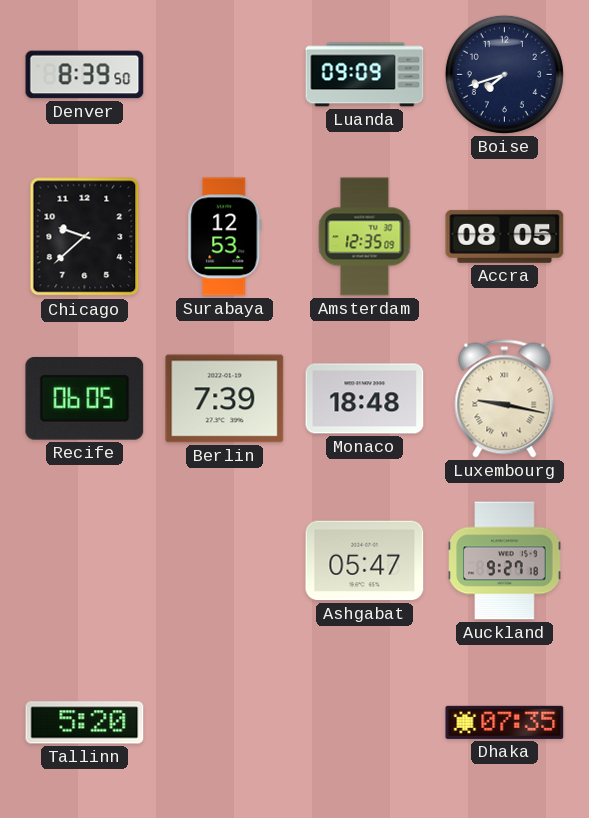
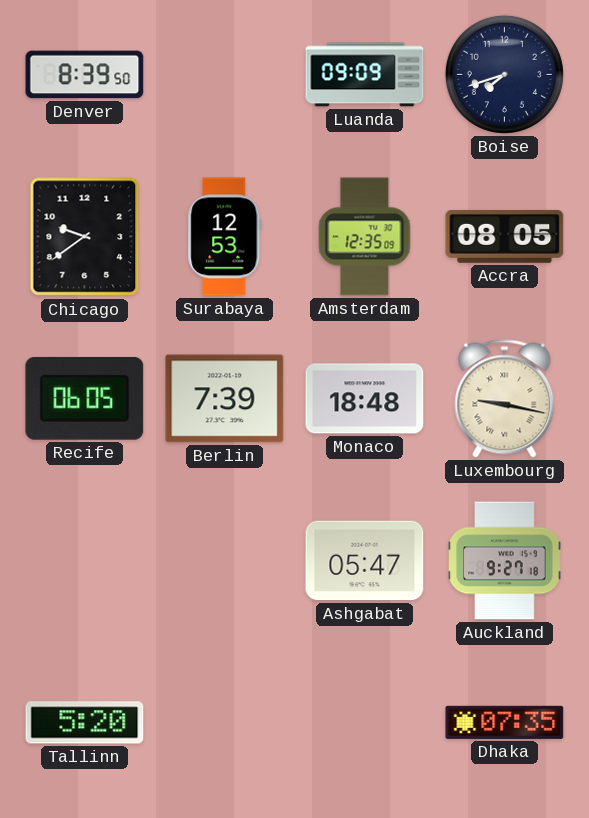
Chicago: 9:38 -> 9:39 (85, 237)
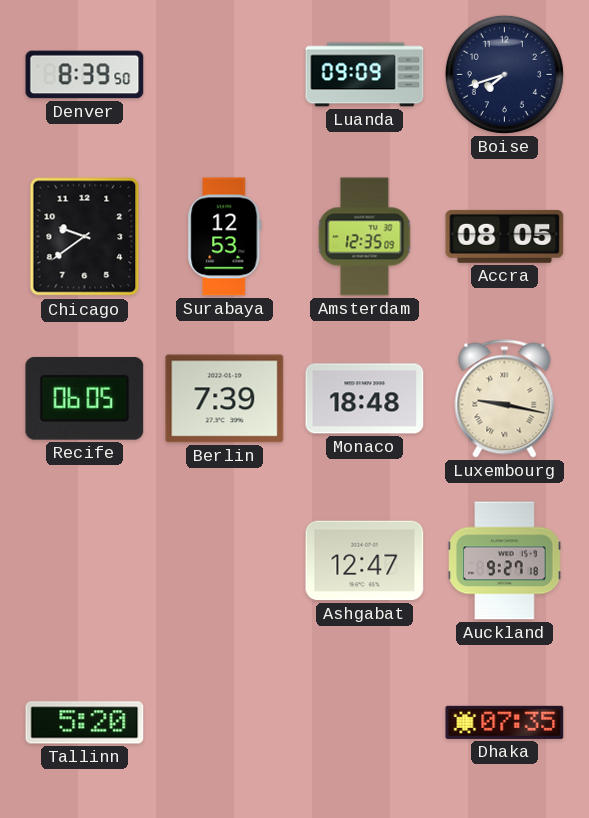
Ashgabat: 05:47 -> 12:47 (365, 561)
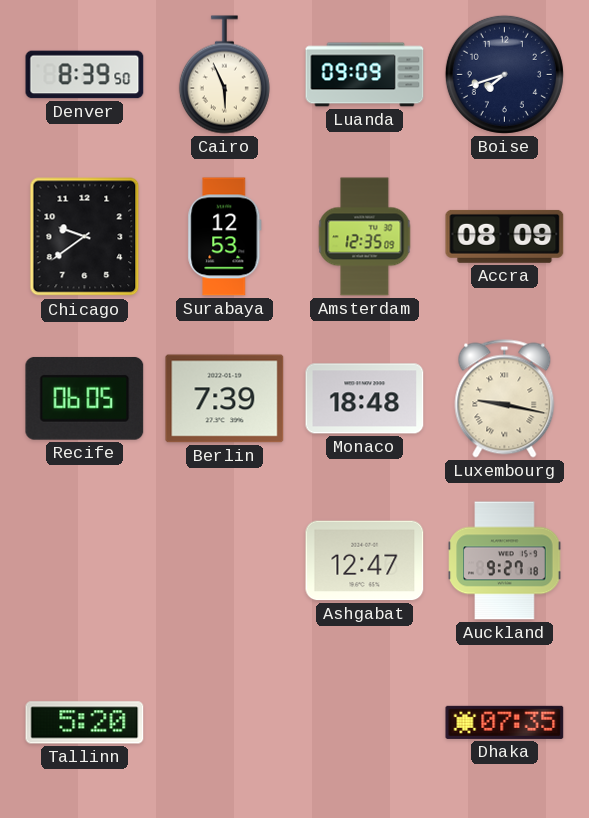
Cairo: none -> 5:56 (224, 75)
Accra: 08:05 -> 08:09 (505, 236)
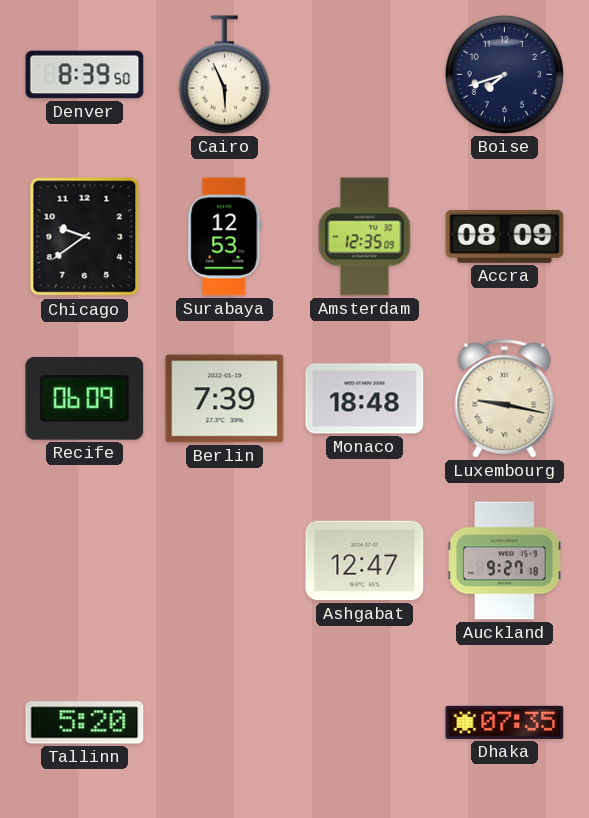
Luanda: 09:09 -> none (365, 75)
Recife: 06:05 -> 06:09 (85, 398)
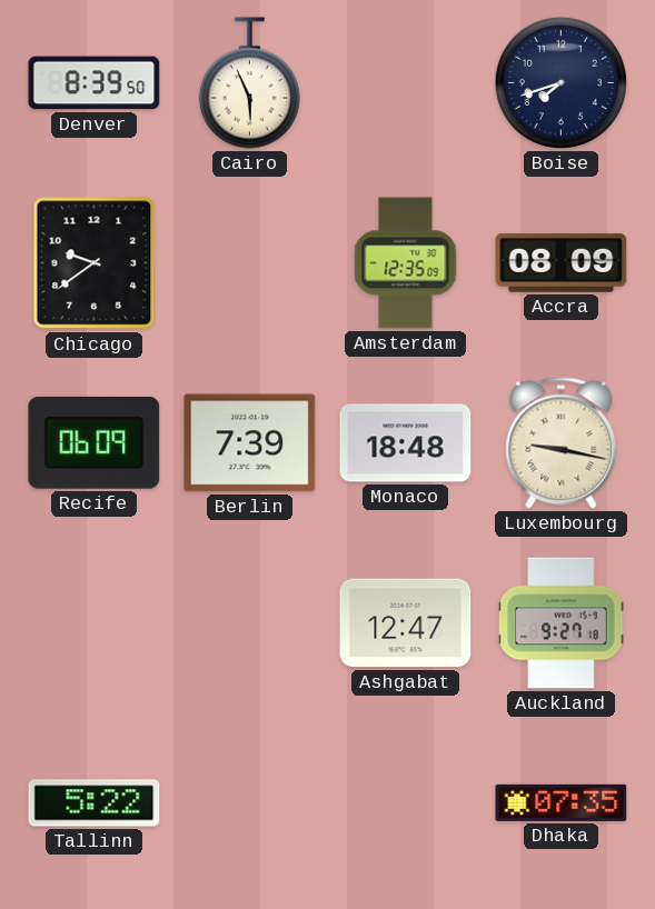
Surabaya: 12:53 -> none (225, 237)
Tallinn: 5:20 -> 5:22 (95, 803)
